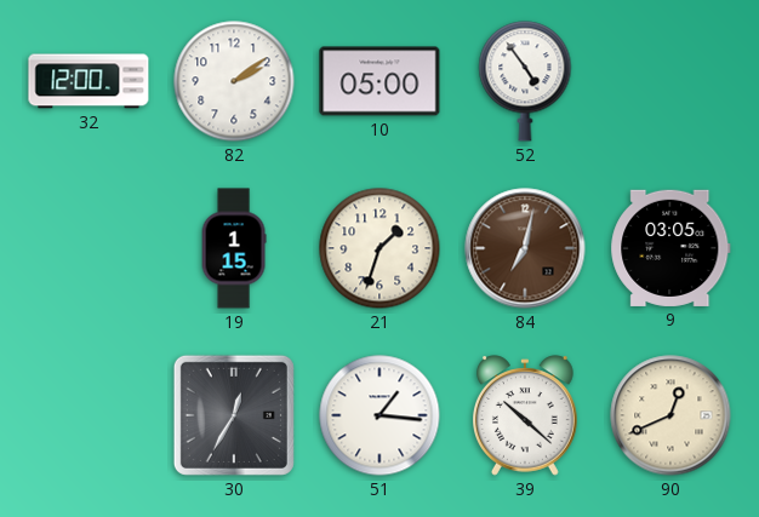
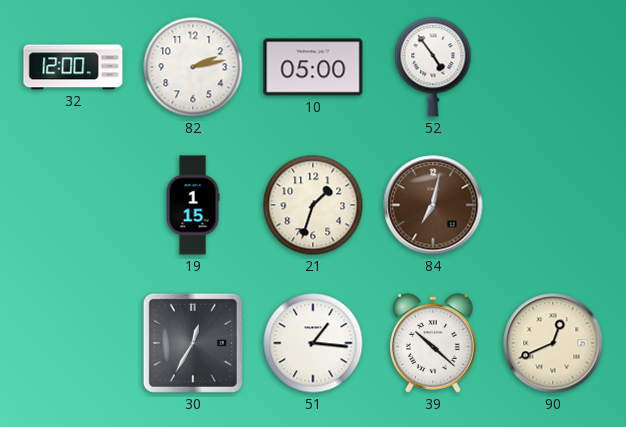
82: 2:09 -> 2:13 (193, 67)
9: 03:05 -> none (670, 248)
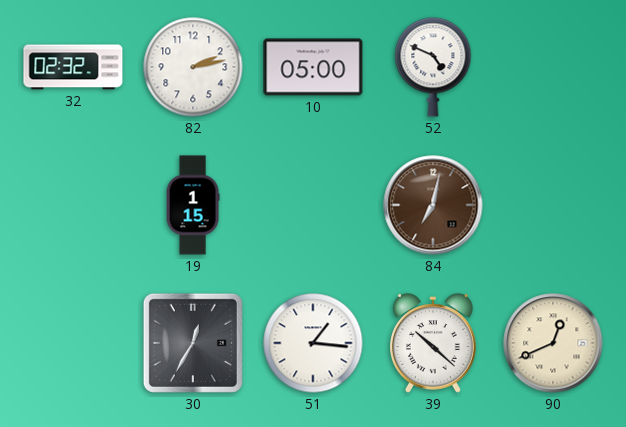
32: 12:00 -> 02:32 (73, 67)
52: 4:54 -> 4:49 (433, 67)
21: 1:33 -> none (313, 205)
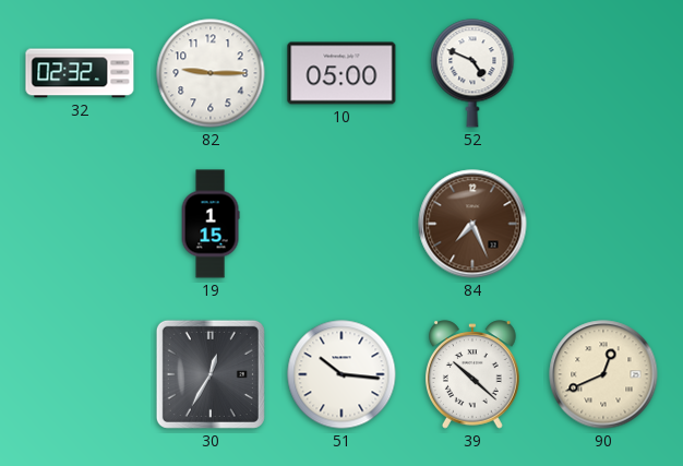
82: 2:13 -> 9:15 (211, 73)
84: 7:02 -> 7:26 (472, 224)
51: 1:16 -> 10:16 (341, 374)
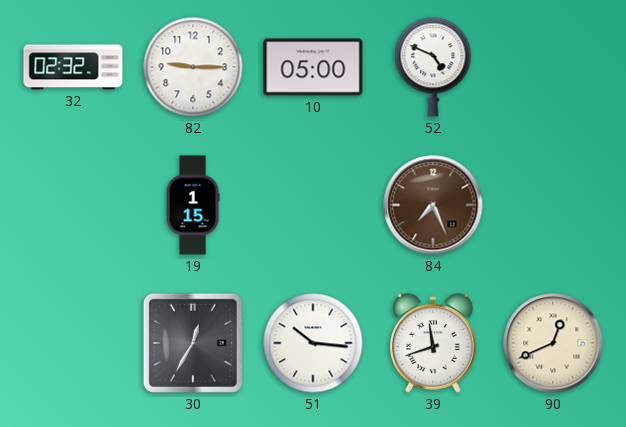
39: 10:22 -> 11:42 (434, 343)
